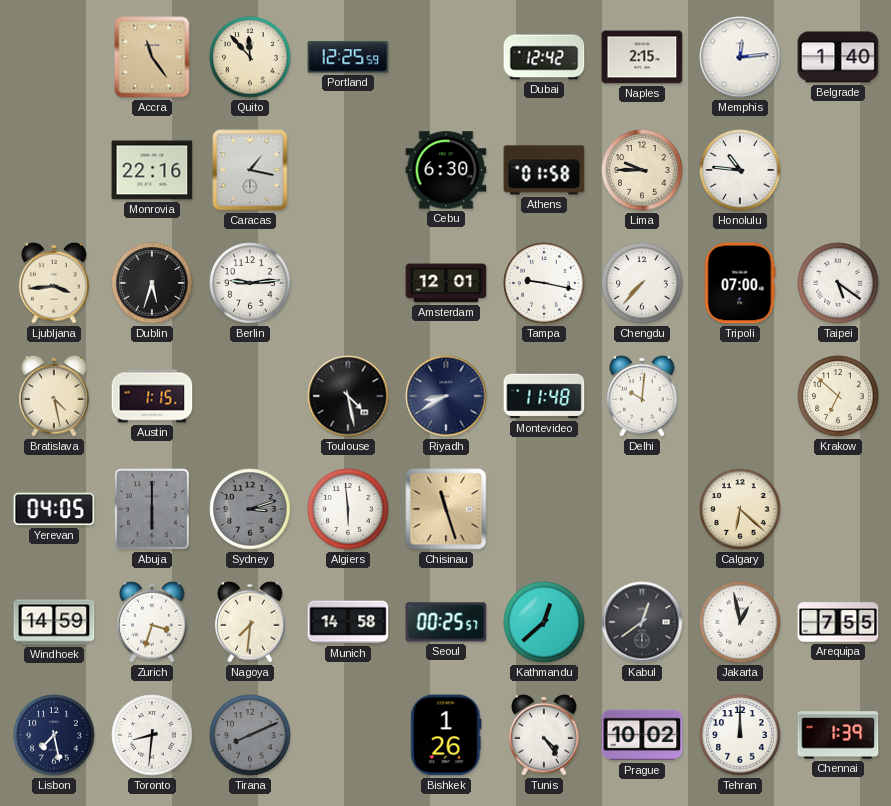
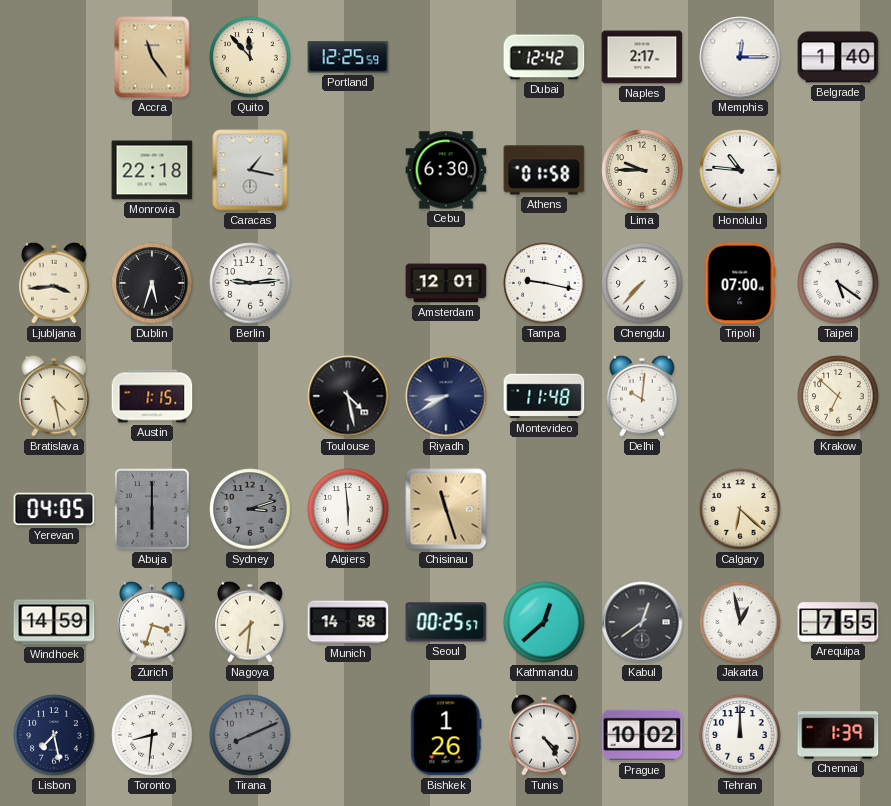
Naples: 2:15 -> 2:17 (642, 57)
Memphis: 12:14 -> 12:15 (740, 57)
Monrovia: 22:16 -> 22:18 (152, 170)
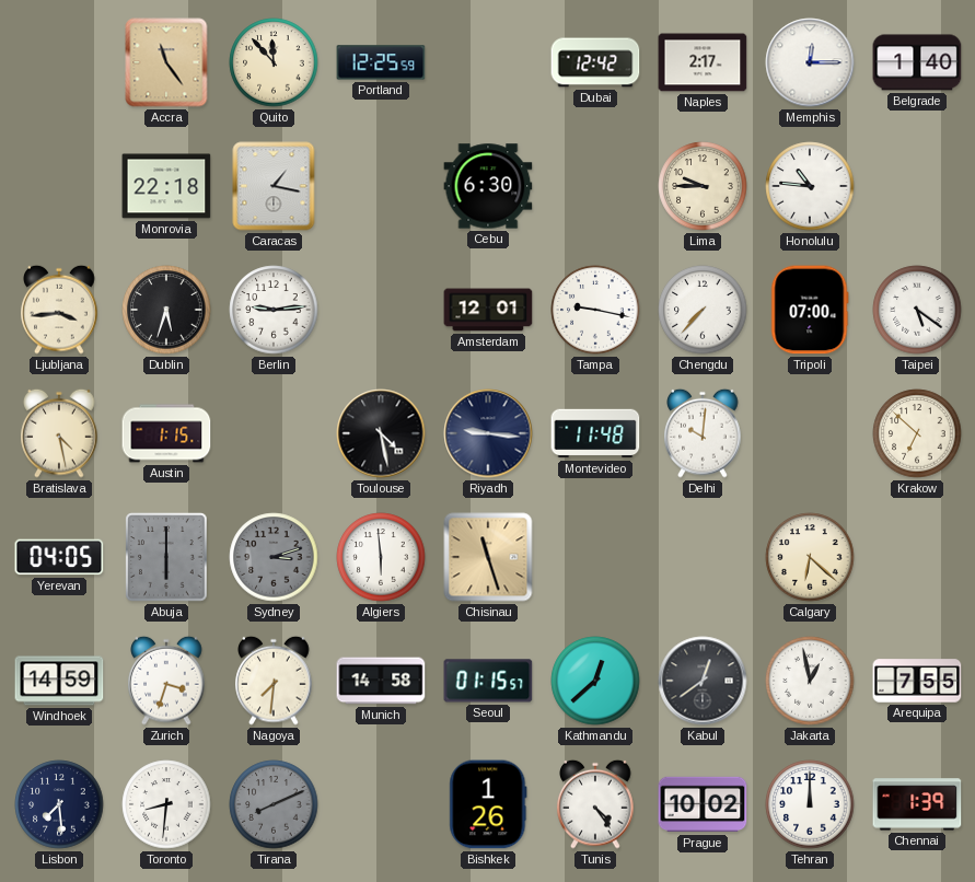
Athens: 01:58 -> none (544, 170)
Riyadh: 8:40 -> 9:16 (488, 433)
Seoul: 00:25 -> 01:15 (488, 681)
Lisbon: 7:28 -> 7:29 (59, 804)
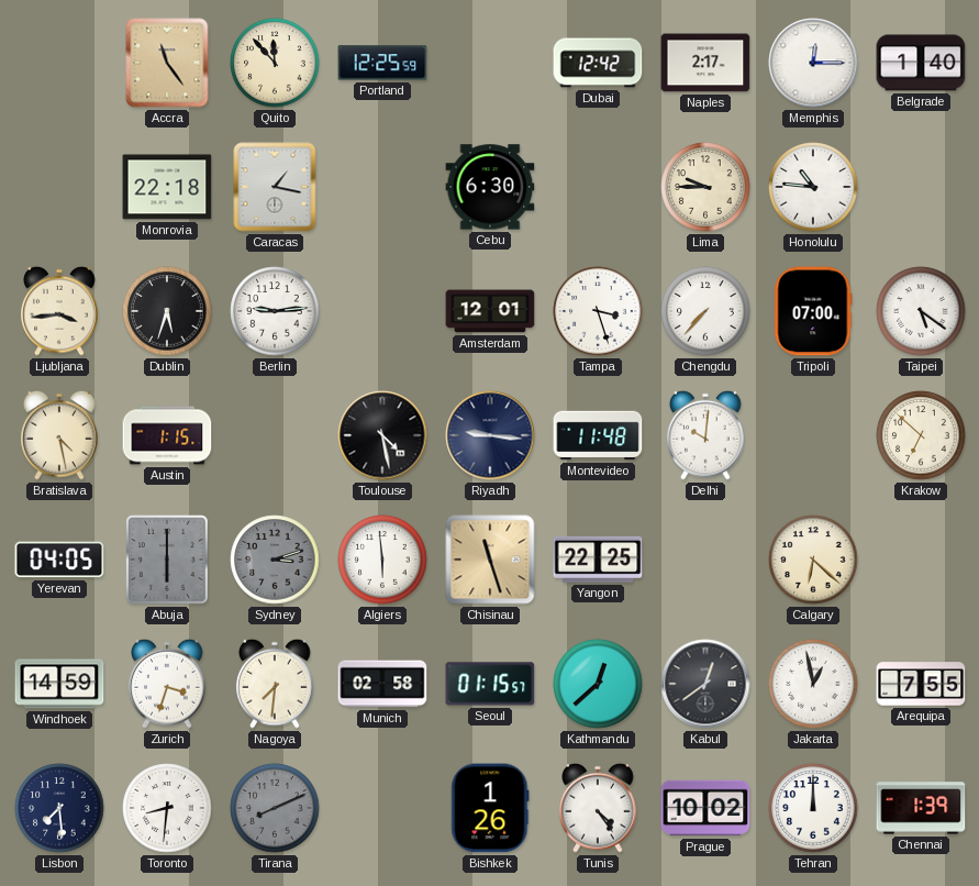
Tampa: 9:17 -> 3:27 (598, 311)
Yangon: none -> 22:25 (598, 560)
Munich: 14:58 -> 02:58 (382, 684)
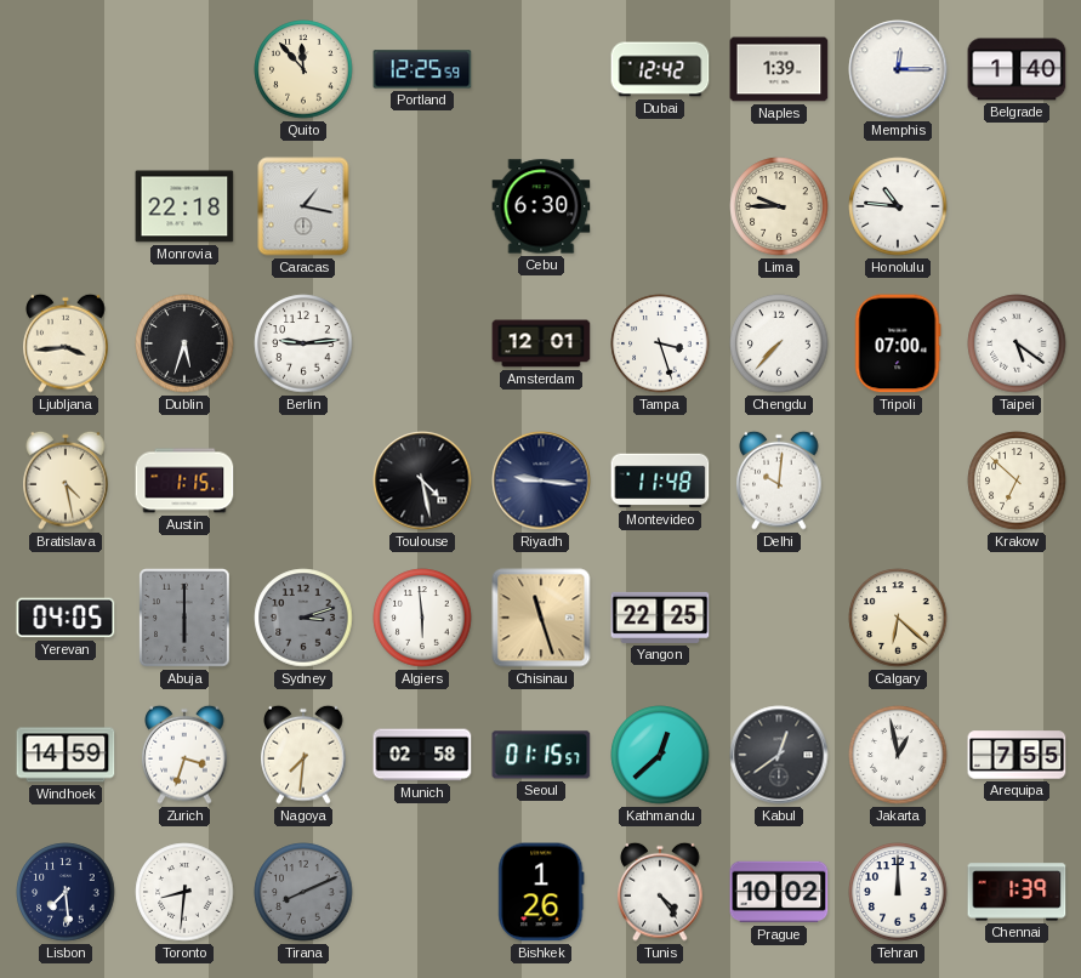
Accra: 11:24 -> none (167, 63)
Naples: 2:17 -> 1:39 (779, 69)
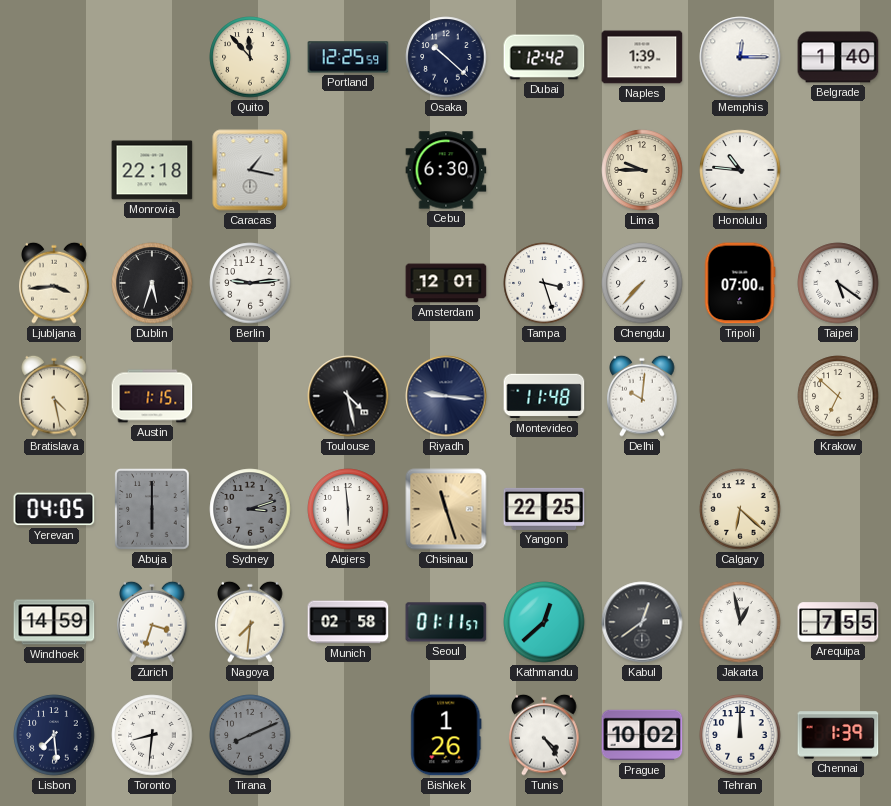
Osaka: none -> 10:22 (446, 57)
Seoul: 01:15 -> 01:11 (446, 622)
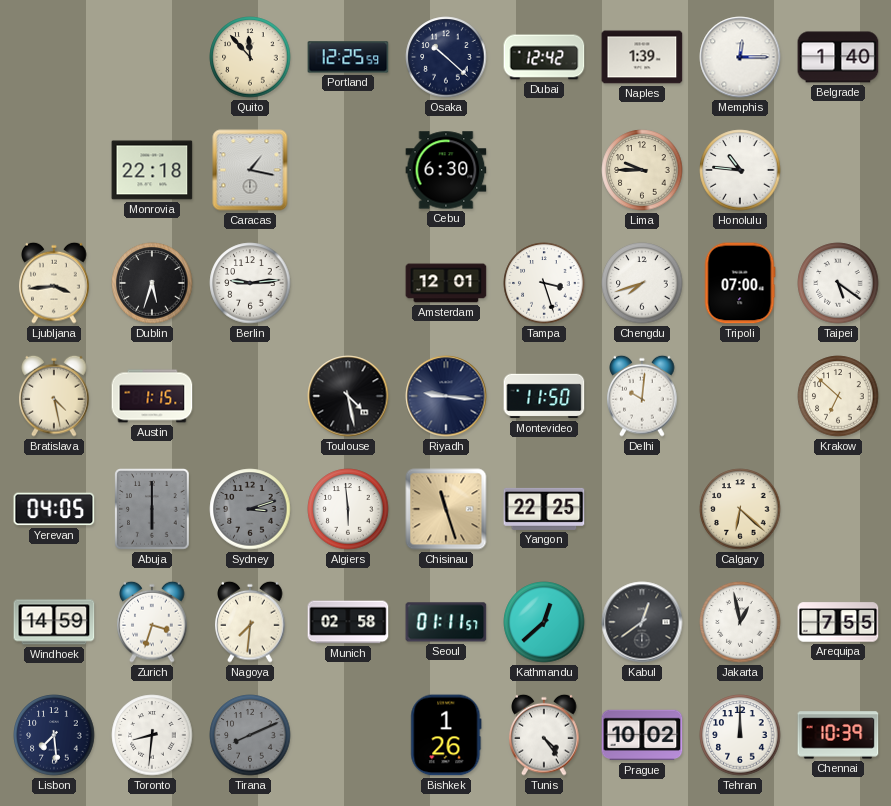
Chengdu: 7:37 -> 7:42 (642, 283)
Montevideo: 11:48 -> 11:50 (544, 396)
Chennai: 1:39 -> 10:39 (838, 735)
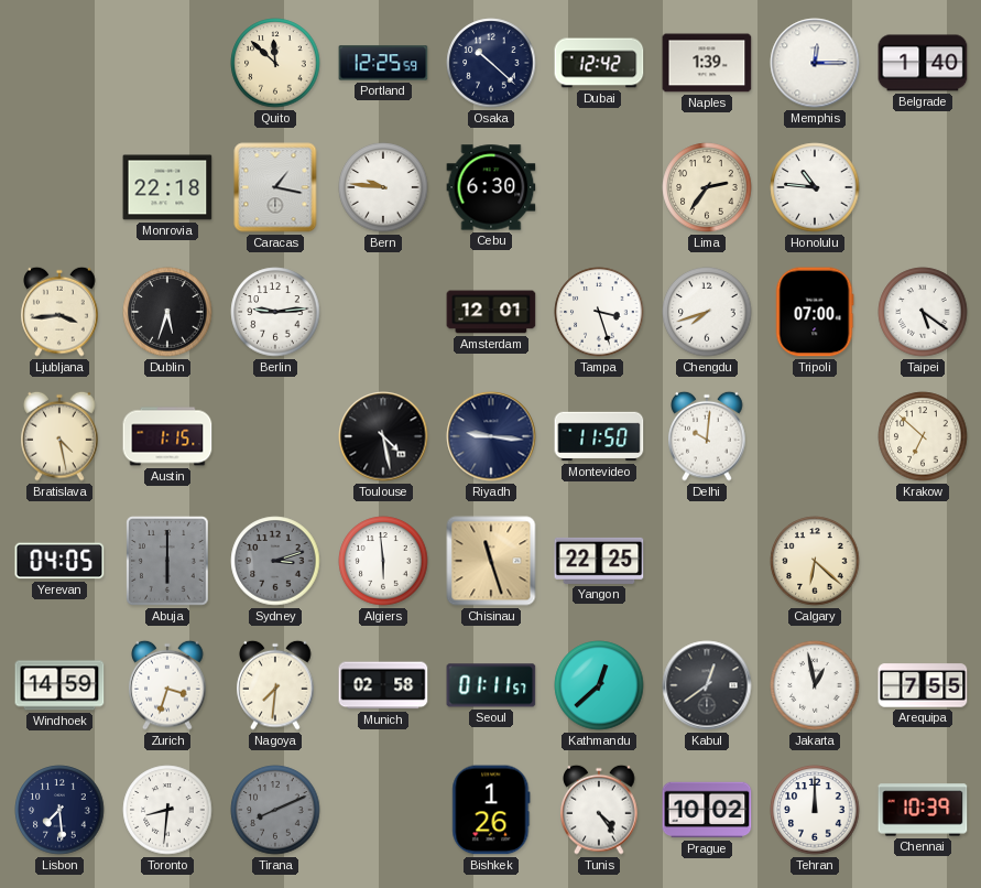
Quito: 11:53 -> 11:52 (275, 63)
Bern: none -> 9:46 (383, 187)
Lima: 9:45 -> 2:36 (707, 187)
